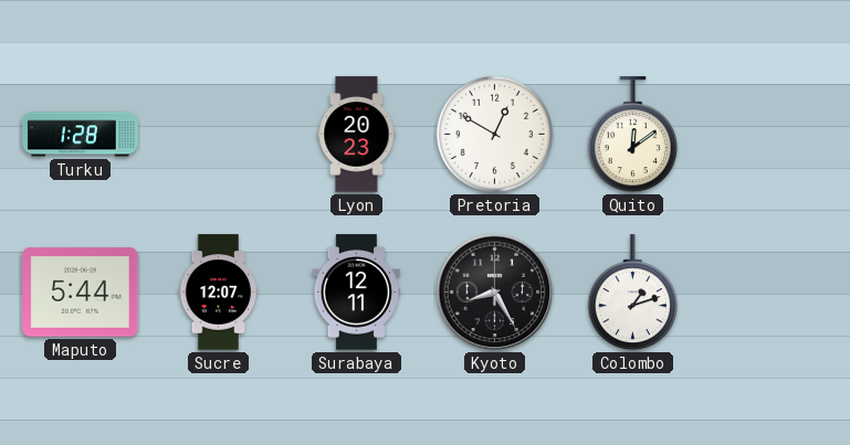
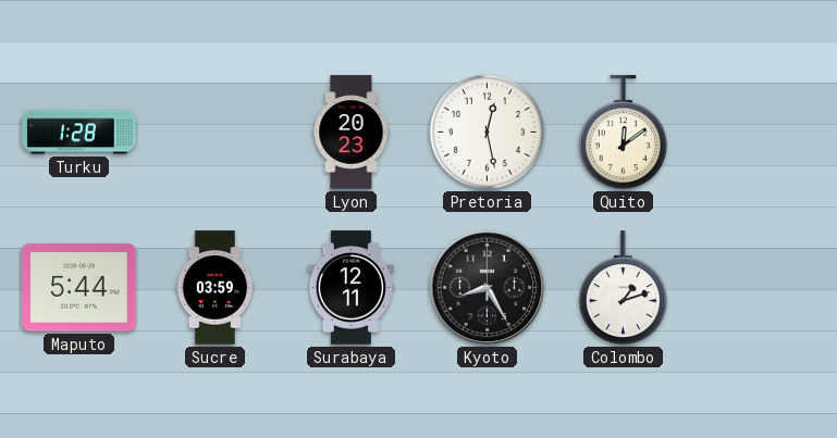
Pretoria: 12:50 -> 12:28 (487, 132)
Sucre: 12:07 -> 03:59 (216, 288)
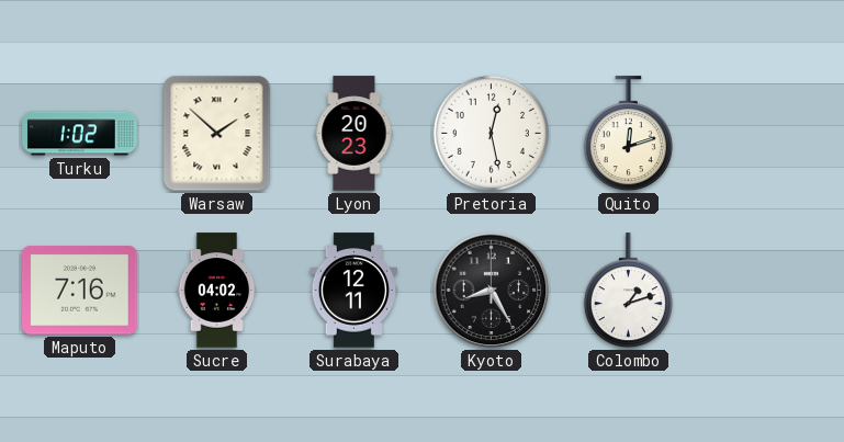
Turku: 1:28 -> 1:02 (80, 134)
Warsaw: none -> 1:52 (217, 134)
Quito: 12:09 -> 12:12 (628, 134)
Maputo: 5:44 -> 7:16 (80, 291)
Sucre: 03:59 -> 04:02 (217, 291)
